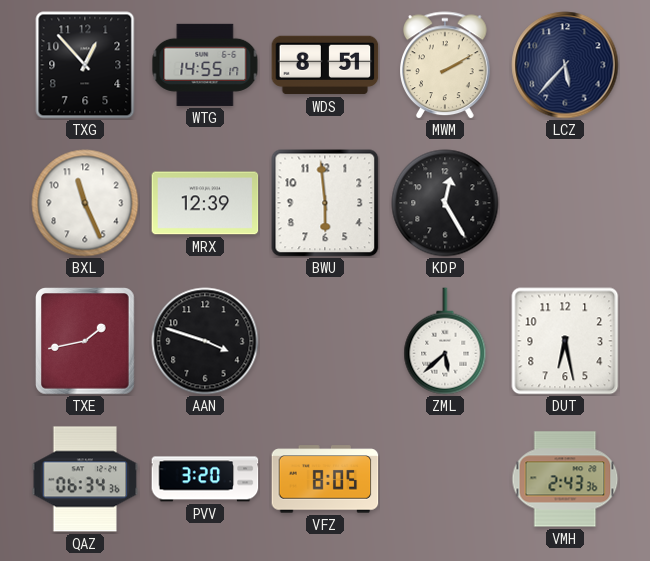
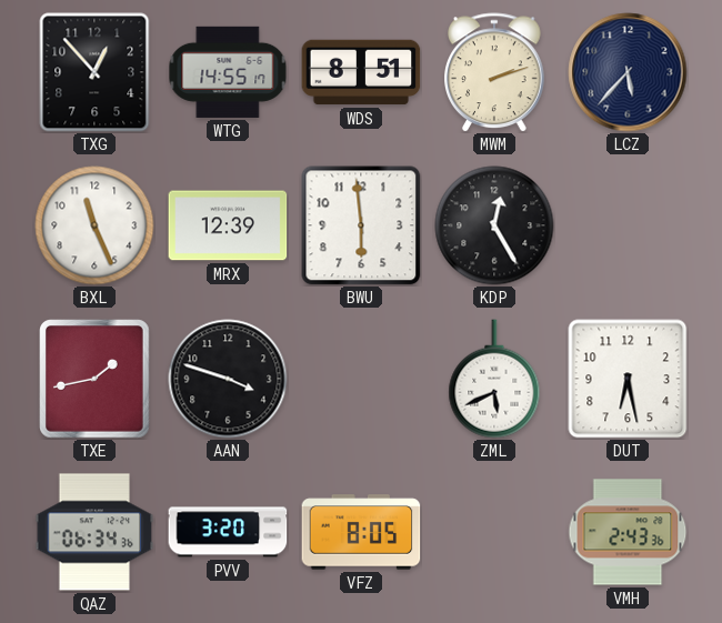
MWM: 2:10 -> 2:12 (495, 72)
ZML: 5:38 -> 5:41 (494, 379)
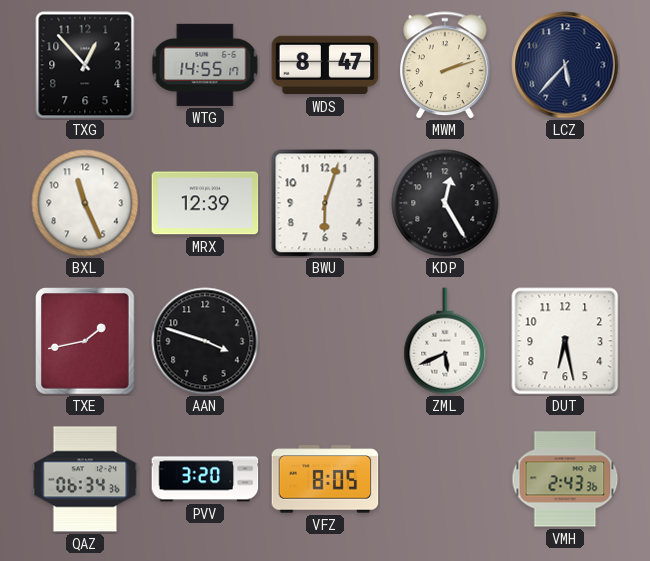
WDS: 8:51 -> 8:47 (325, 65)
BWU: 5:59 -> 6:03 (325, 203)
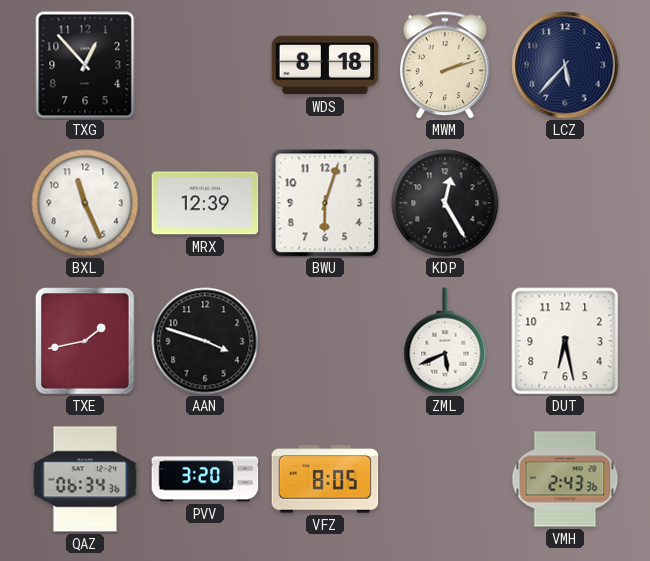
WTG: 14:55 -> none (205, 65)
WDS: 8:47 -> 8:18 (325, 65)
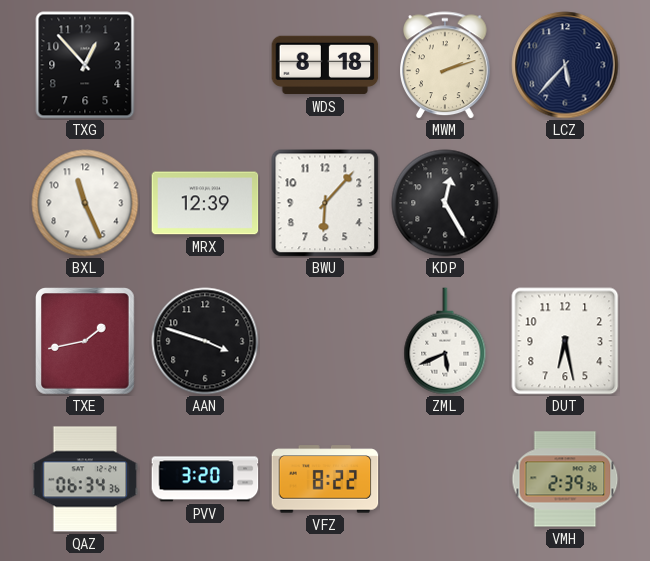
BWU: 6:03 -> 6:07 (325, 203)
VFZ: 8:05 -> 8:22 (325, 479)
VMH: 2:43 -> 2:39 (565, 479)
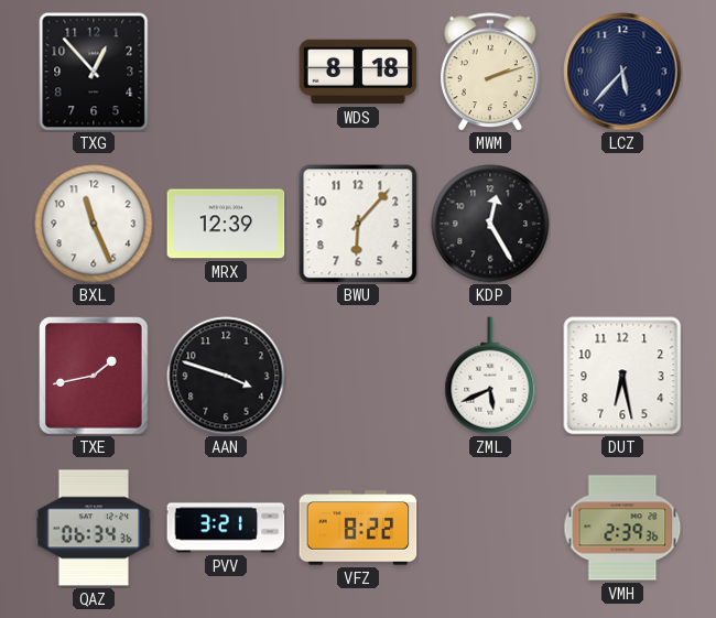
PVV: 3:20 -> 3:21 (226, 528)
